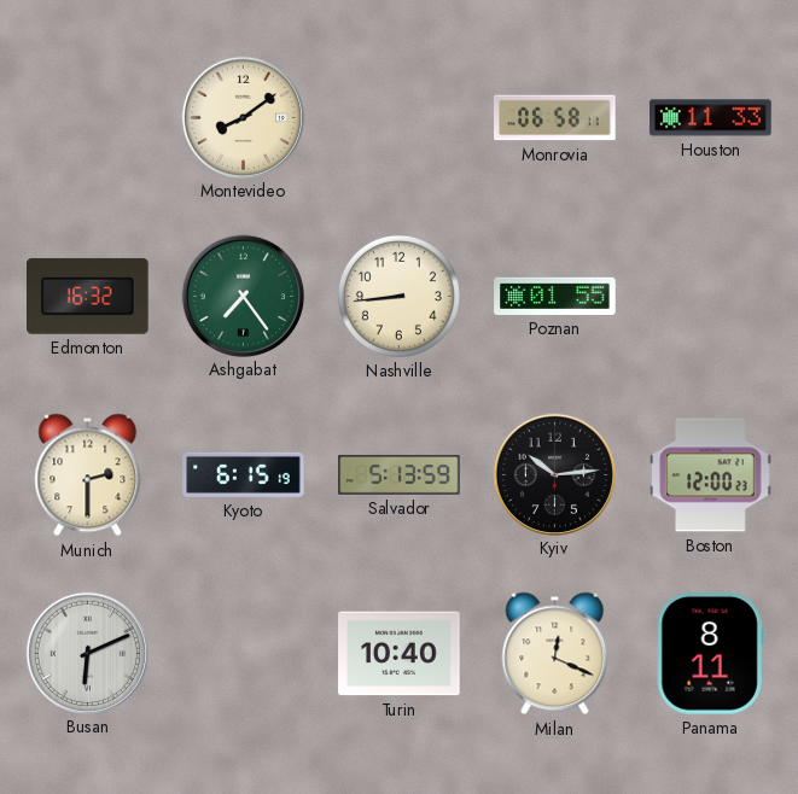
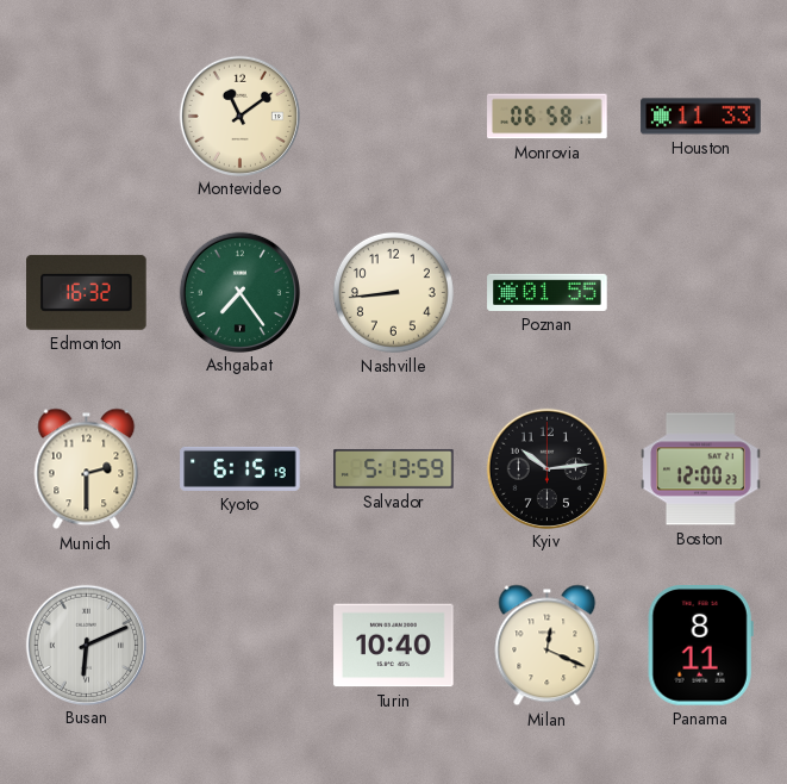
Montevideo: 8:09 -> 11:09 (239, 116)
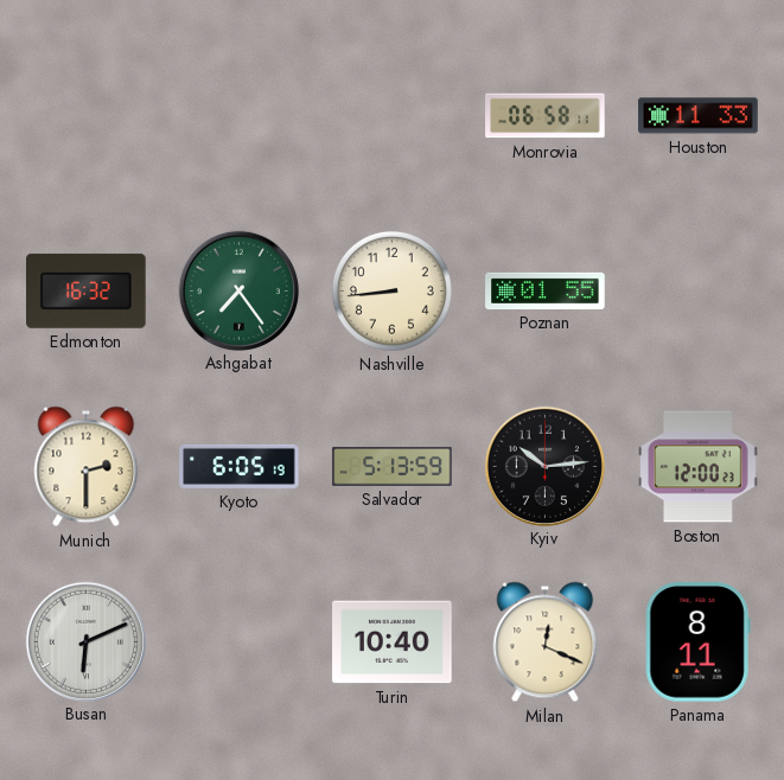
Montevideo: 11:09 -> none (239, 116)
Kyoto: 6:15 -> 6:05 (240, 466)
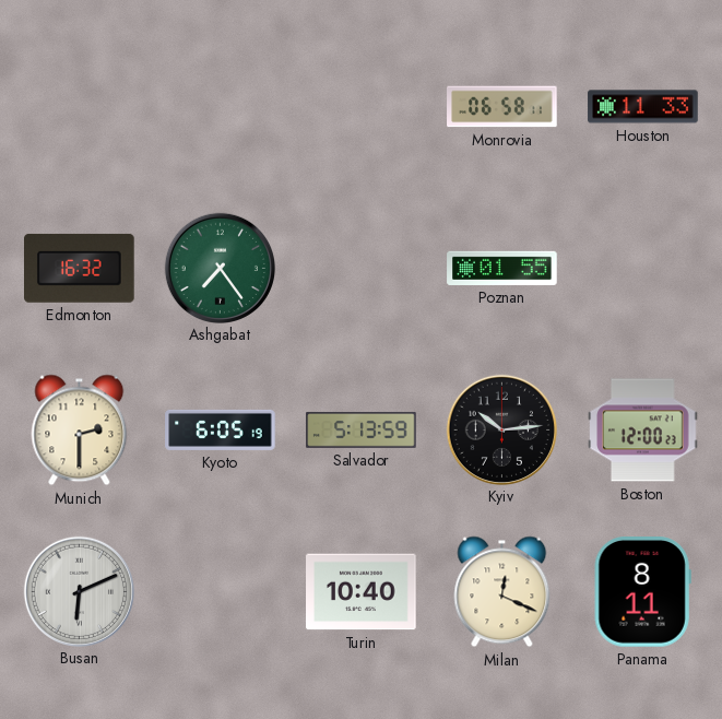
Nashville: 8:44 -> none (391, 290)
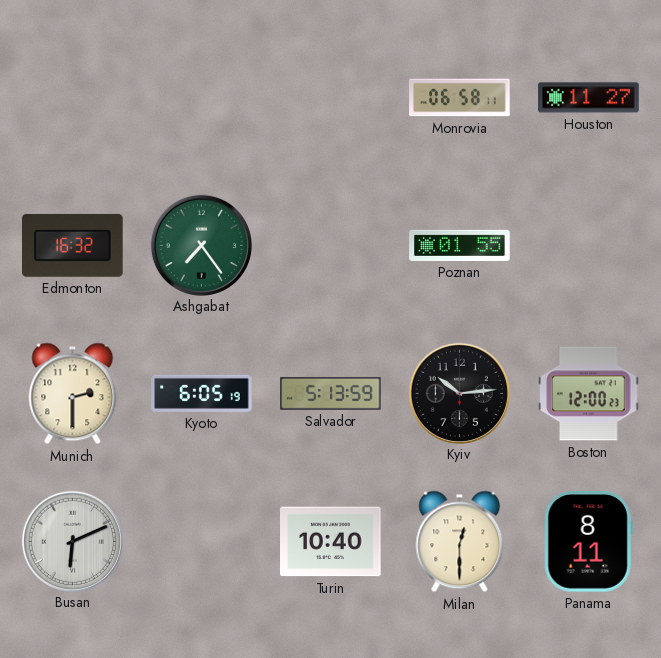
Houston: 11:33 -> 11:27 (589, 98)
Milan: 12:19 -> 12:30 (460, 542)
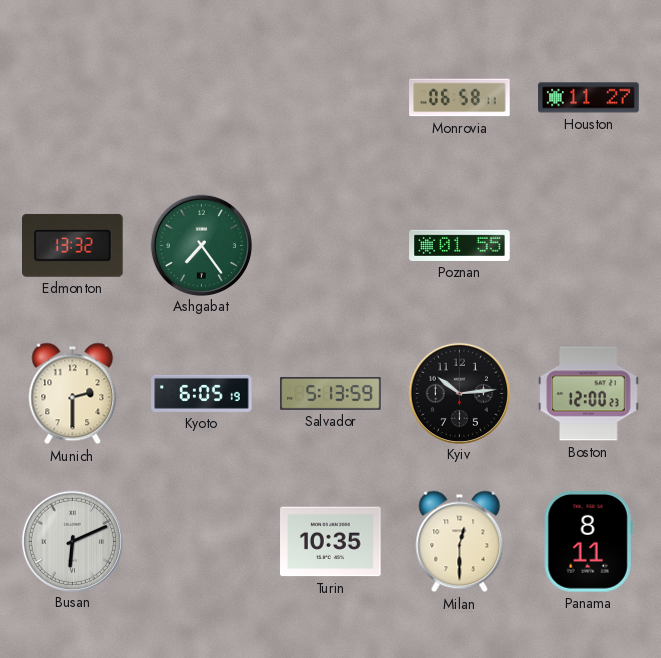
Edmonton: 16:32 -> 13:32 (73, 245)
Turin: 10:40 -> 10:35 (331, 542)
